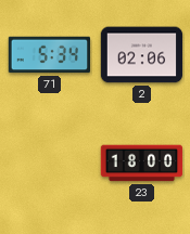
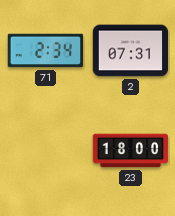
71: 5:34 -> 2:34 (46, 51)
2: 02:06 -> 07:31 (131, 51)
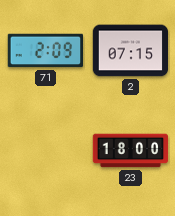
71: 2:34 -> 2:09 (46, 51)
2: 07:31 -> 07:15 (131, 51)
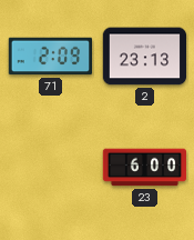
2: 07:15 -> 23:13 (145, 57)
23: 18:00 -> 6:00 (145, 168)
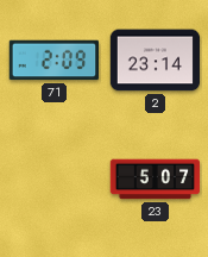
2: 23:13 -> 23:14 (156, 61)
23: 6:00 -> 5:07 (156, 180)
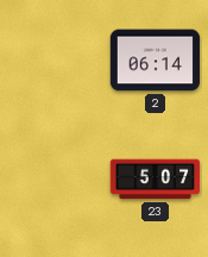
71: 2:09 -> none (55, 61)
2: 23:14 -> 06:14 (156, 61)
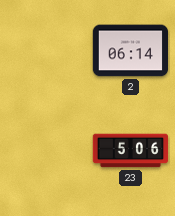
23: 5:07 -> 5:06 (131, 151)
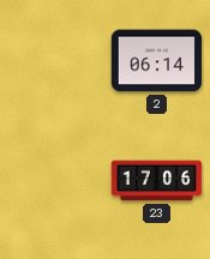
23: 5:06 -> 17:06 (157, 181)
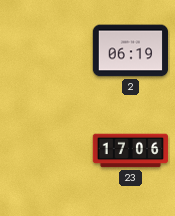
2: 06:14 -> 06:19 (131, 51)
